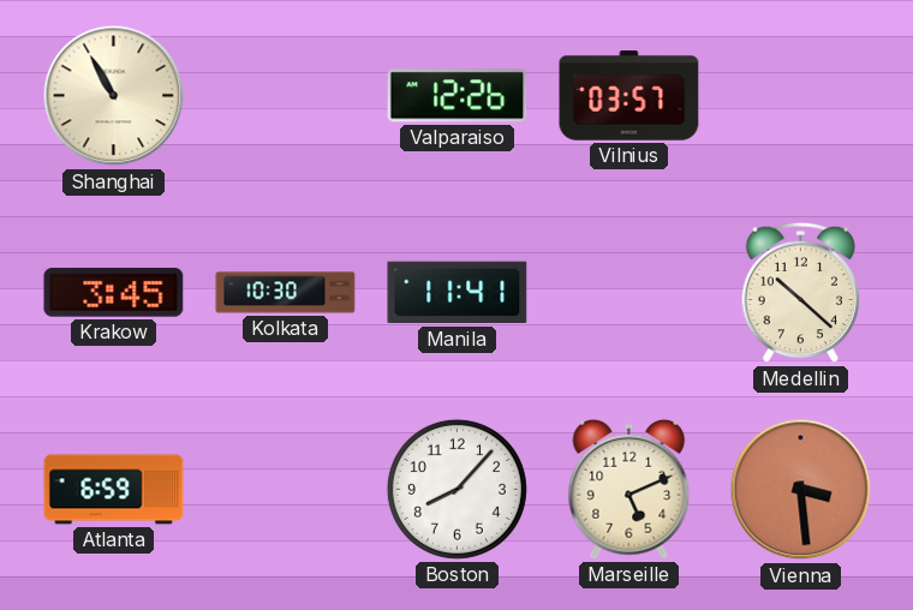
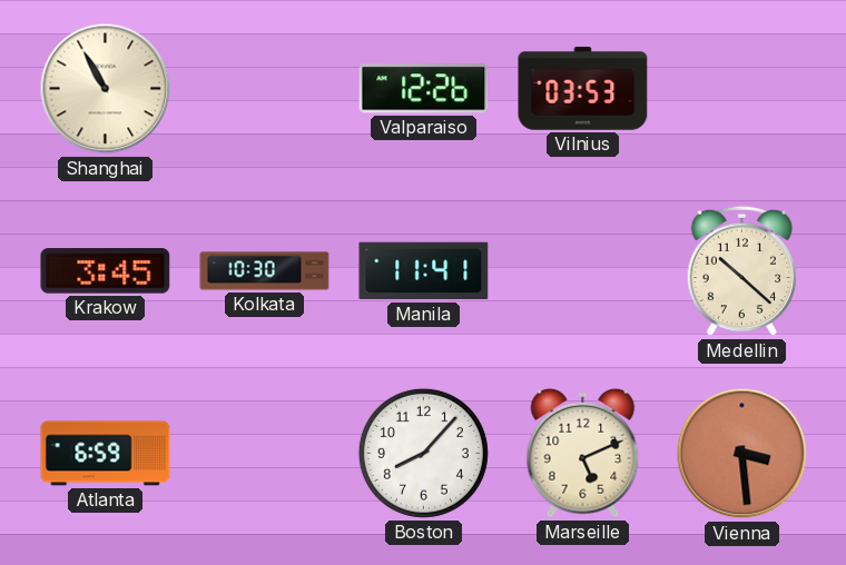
Vilnius: 03:57 -> 03:53 (583, 89)
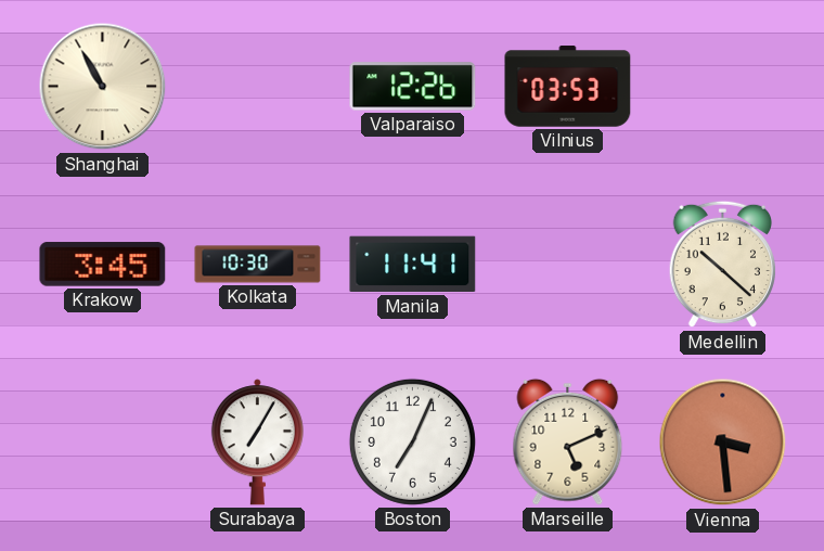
Atlanta: 6:59 -> none (106, 454)
Surabaya: none -> 7:05 (257, 443)
Boston: 8:07 -> 7:04 (412, 441)
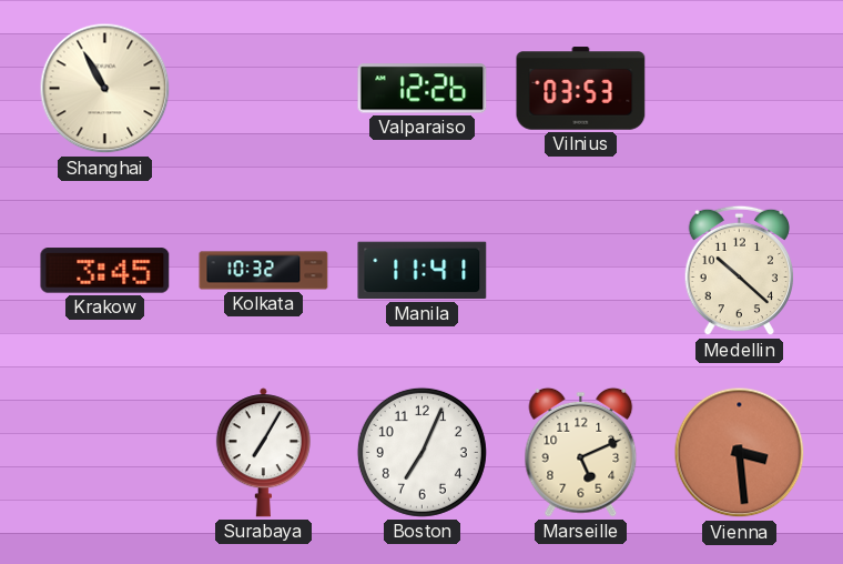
Kolkata: 10:30 -> 10:32 (264, 271)
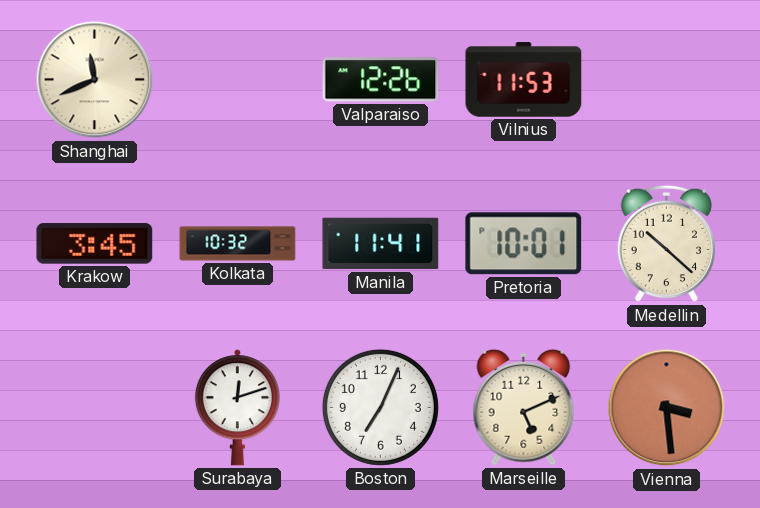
Shanghai: 10:55 -> 11:41 (95, 80)
Vilnius: 03:53 -> 11:53 (524, 80)
Pretoria: none -> 10:01 (524, 244)
Surabaya: 7:05 -> 12:12 (237, 408)
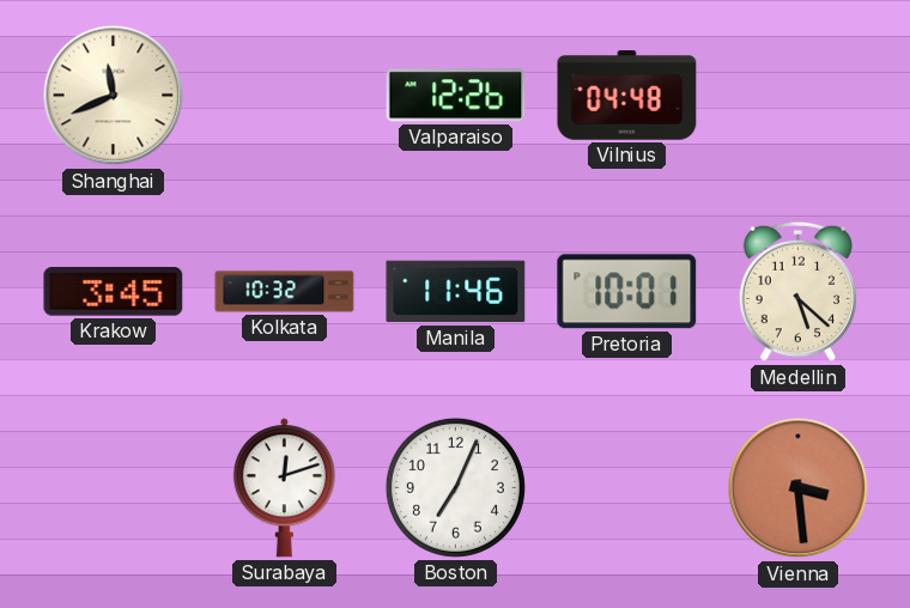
Vilnius: 11:53 -> 04:48 (627, 96)
Manila: 11:41 -> 11:46 (456, 292)
Medellin: 10:22 -> 5:22 (797, 292)
Marseille: 5:11 -> none (524, 407)
